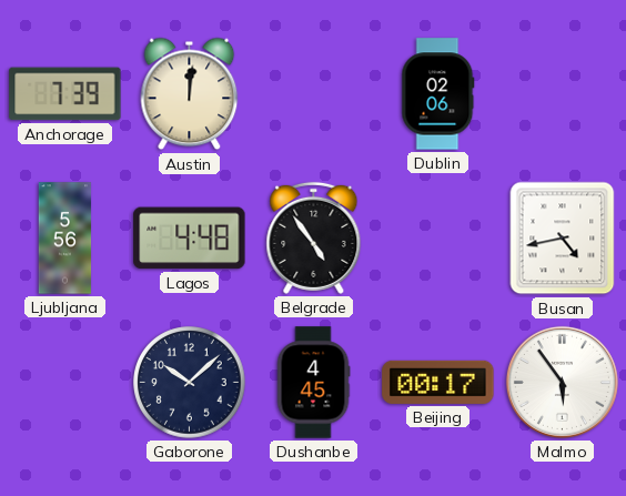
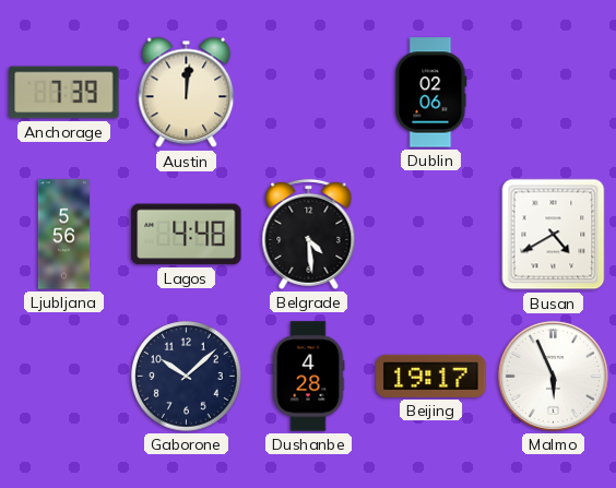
Belgrade: 4:54 -> 4:29 (309, 234)
Busan: 4:43 -> 4:40 (554, 235)
Dushanbe: 4:45 -> 4:28 (308, 377)
Beijing: 00:17 -> 19:17 (431, 376)
Malmo: 5:54 -> 5:56 (553, 376)
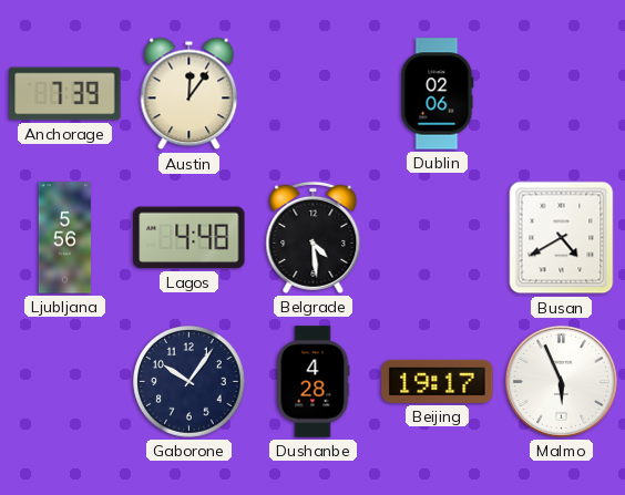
Austin: 12:01 -> 12:06 (189, 94)
Gaborone: 10:08 -> 10:06 (189, 382)
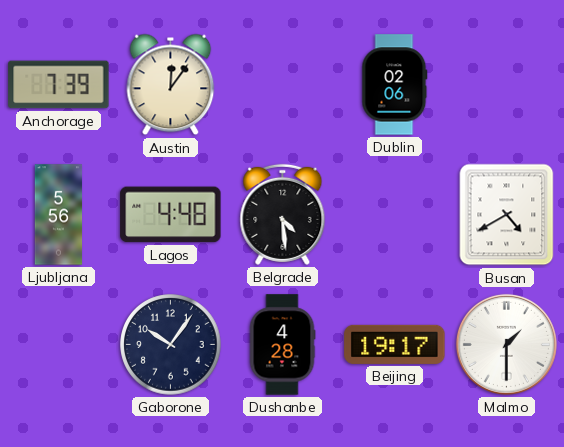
Malmo: 5:56 -> 1:30 (506, 344)
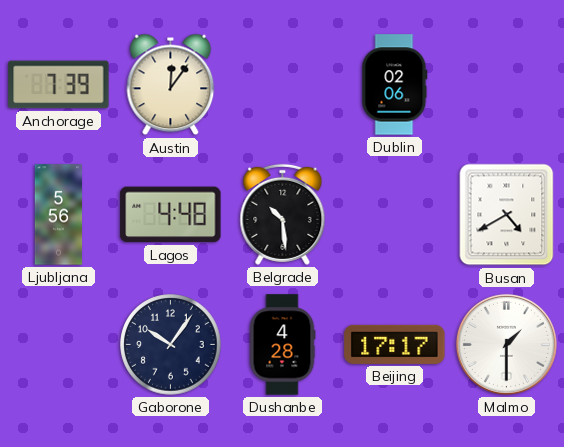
Belgrade: 4:29 -> 10:29 (283, 214)
Beijing: 19:17 -> 17:17 (395, 344)
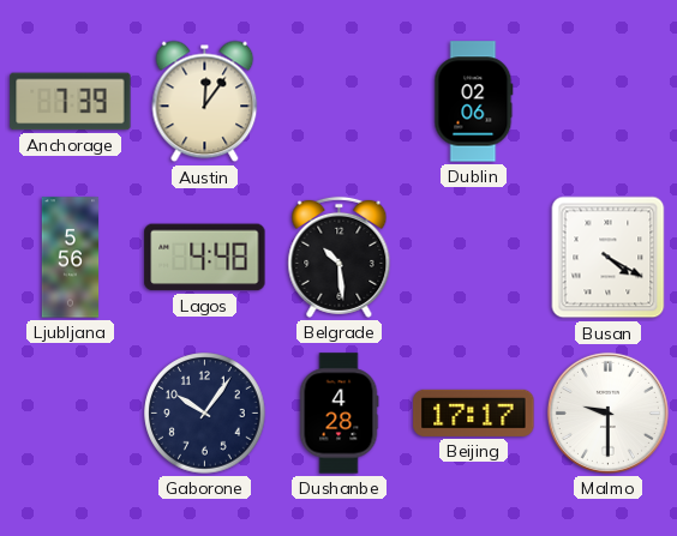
Busan: 4:40 -> 4:20 (609, 258)
Malmo: 1:30 -> 9:30 (607, 412)
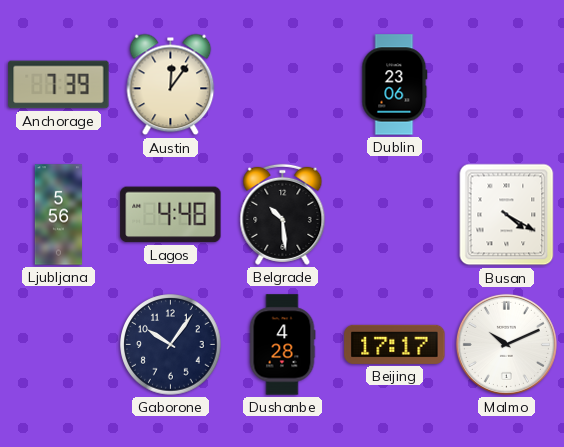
Dublin: 02:06 -> 23:06 (395, 85)
Malmo: 9:30 -> 10:11 (506, 344)
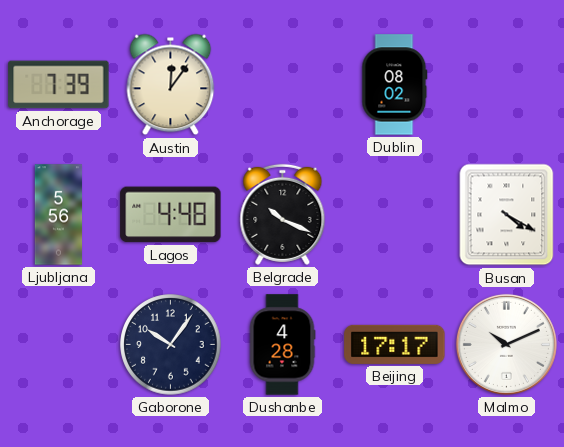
Dublin: 23:06 -> 08:02 (395, 85)
Belgrade: 10:29 -> 10:19 (283, 214)
